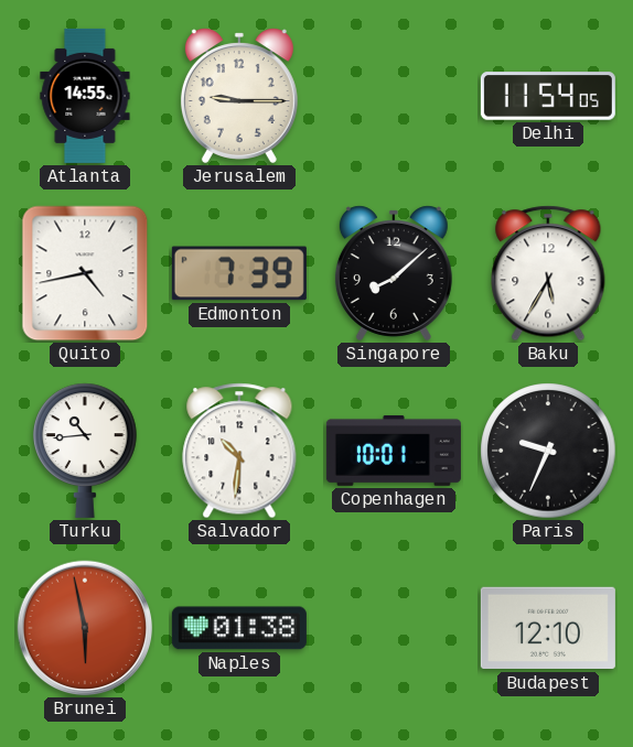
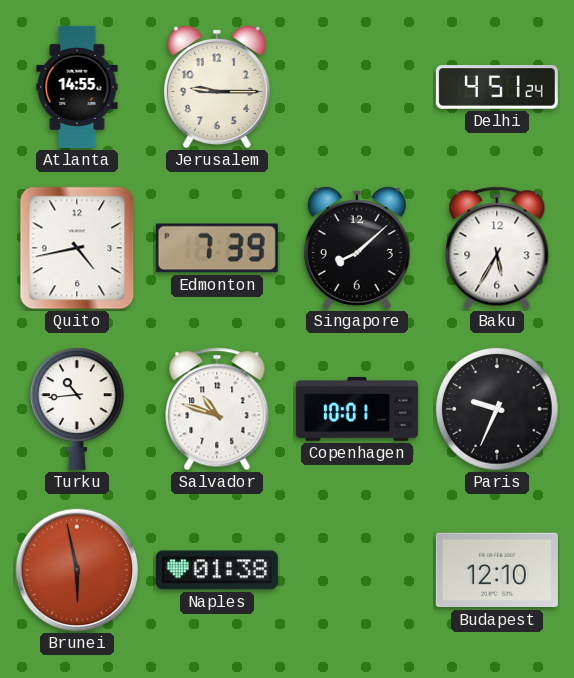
Delhi: 11:54 -> 4:51 (497, 87)
Salvador: 10:31 -> 10:48 (217, 409)
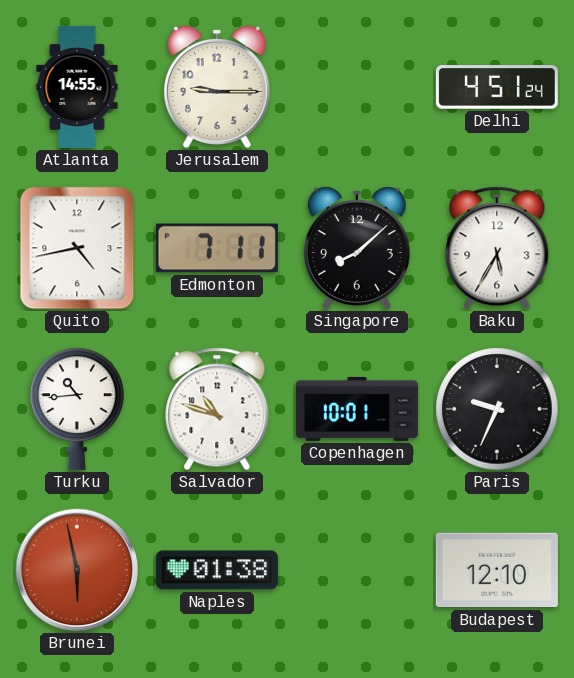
Edmonton: 7:39 -> 7:11 (217, 248)
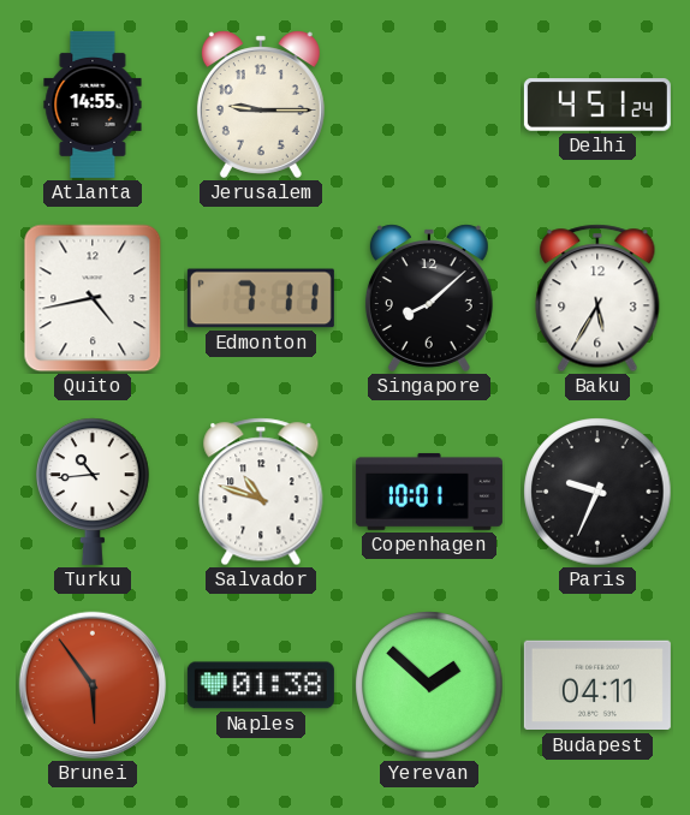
Brunei: 5:58 -> 5:54 (93, 685)
Yerevan: none -> 1:52 (429, 685)
Budapest: 12:10 -> 04:11 (597, 685)
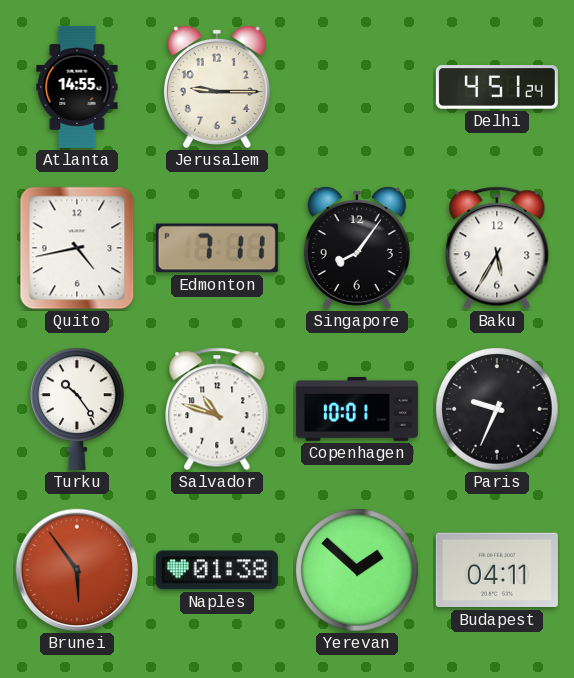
Singapore: 8:08 -> 8:06 (357, 248)
Turku: 10:44 -> 10:24 (78, 409)
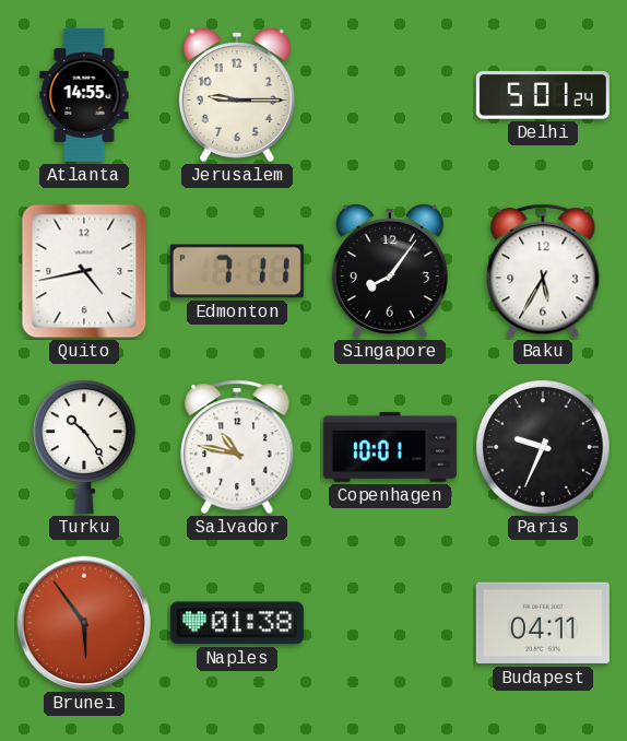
Delhi: 4:51 -> 5:01 (543, 95)
Salvador: 10:48 -> 10:47 (237, 447)
Yerevan: 1:52 -> none (357, 570)
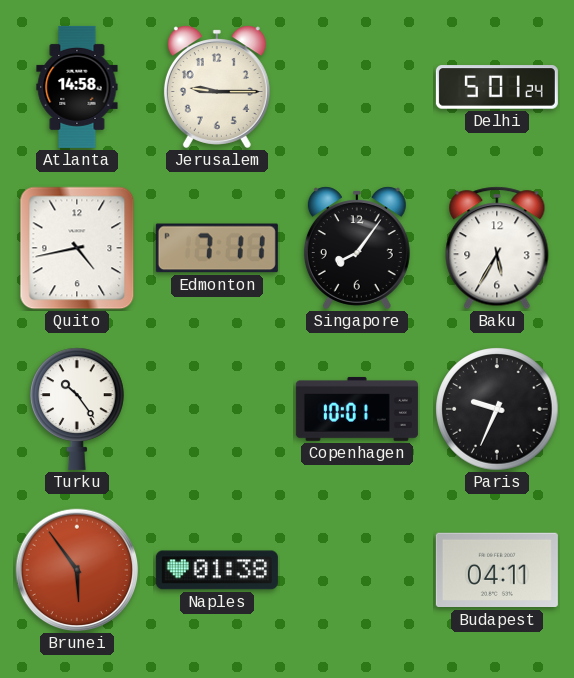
Atlanta: 14:55 -> 14:58 (77, 87)
Salvador: 10:47 -> none (237, 447)
